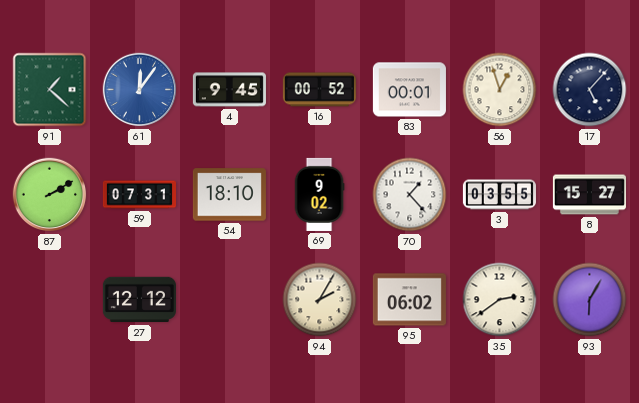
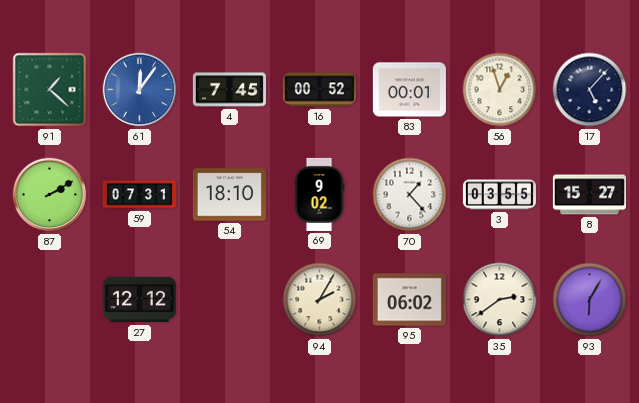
4: 9:45 -> 7:45 (229, 90)
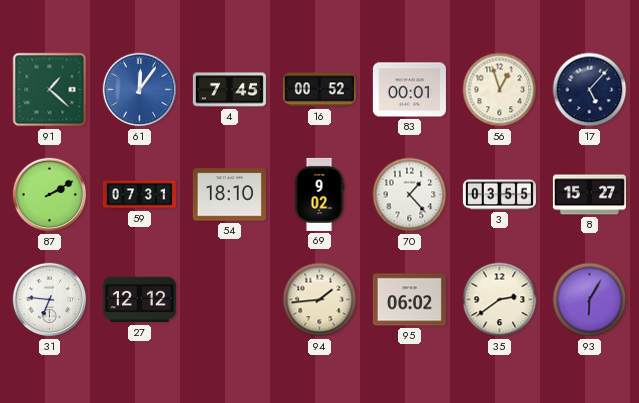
31: none -> 6:46 (50, 300)
94: 2:05 -> 1:44 (320, 300)
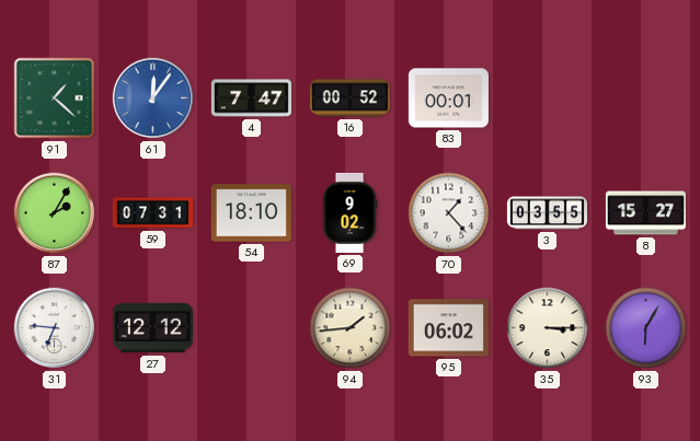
4: 7:45 -> 7:47 (251, 98)
56: 12:57 -> none (500, 90)
17: 5:07 -> none (590, 90)
87: 2:10 -> 2:05 (55, 213)
35: 2:39 -> 3:15 (548, 328)
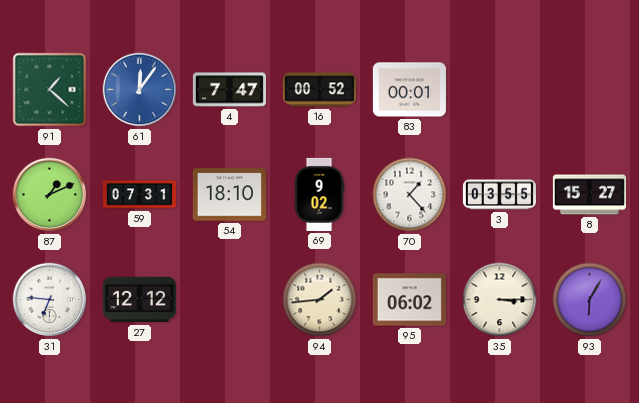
87: 2:05 -> 1:11 (50, 195)
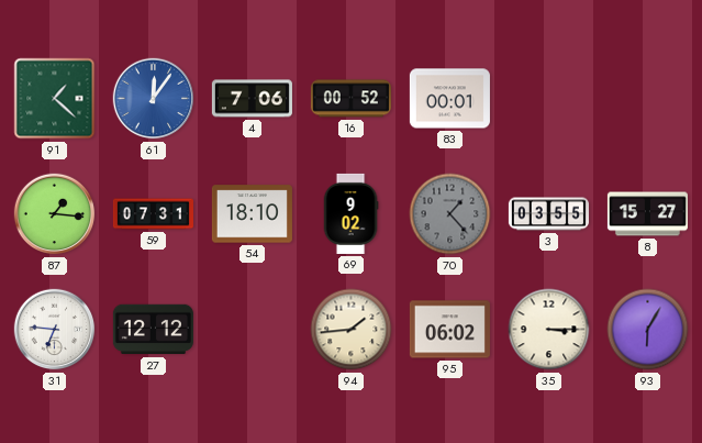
4: 7:47 -> 7:06 (252, 99)
87: 1:11 -> 1:16 (55, 214)
70 dial: white -> grey (450, 214)
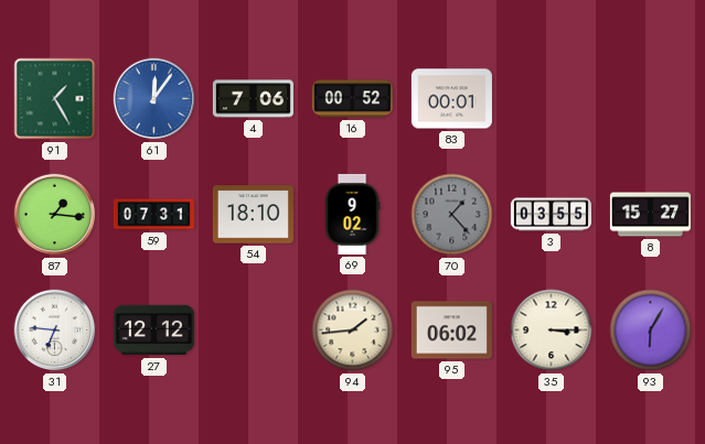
91: 1:22 -> 1:25 (55, 99)
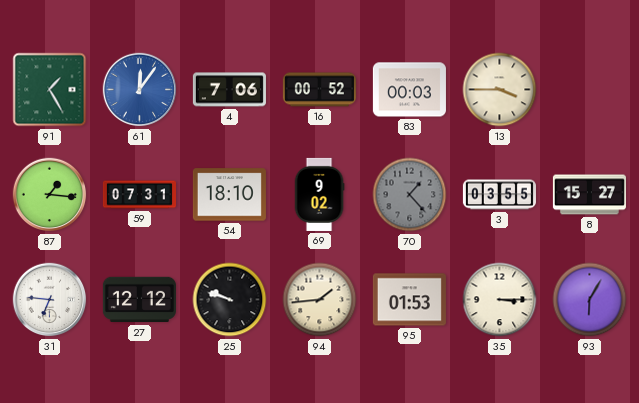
83: 00:01 -> 00:03 (409, 90)
13: none -> 3:45 (500, 90)
25: none -> 9:48 (230, 300)
95: 06:02 -> 01:53 (409, 300)
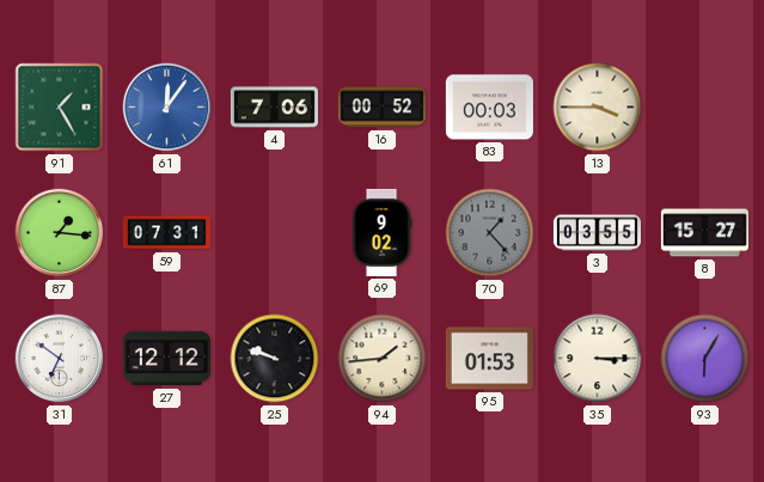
54: 18:10 -> none (229, 195)
31: 6:46 -> 6:51 (60, 359)
